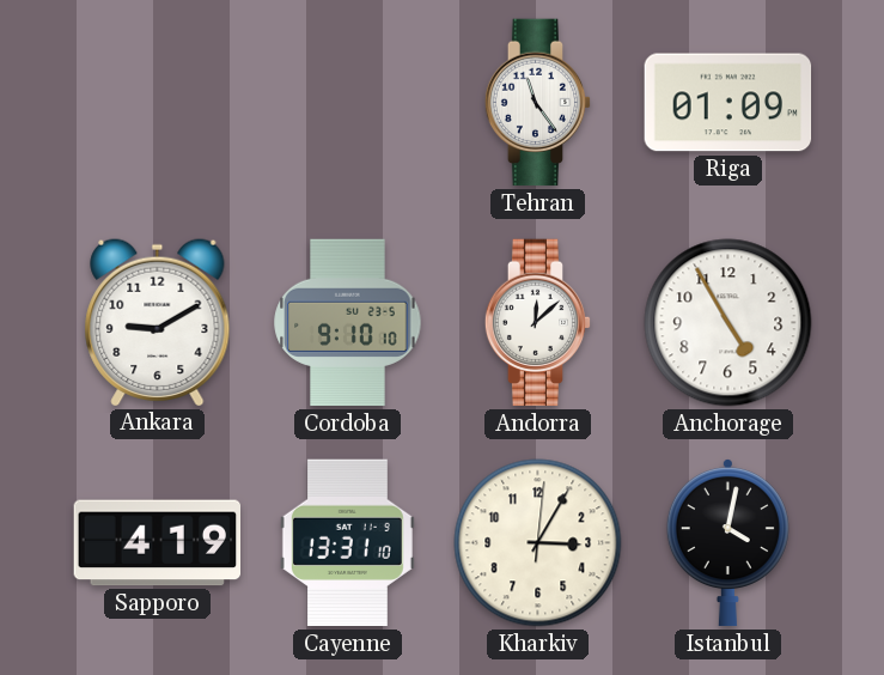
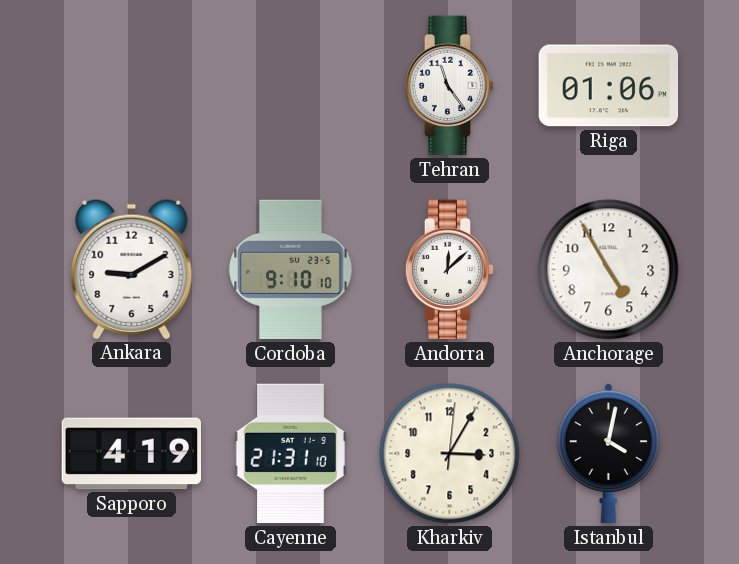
Riga: 01:09 -> 01:06 (609, 86)
Cayenne: 13:31 -> 21:31 (290, 454)
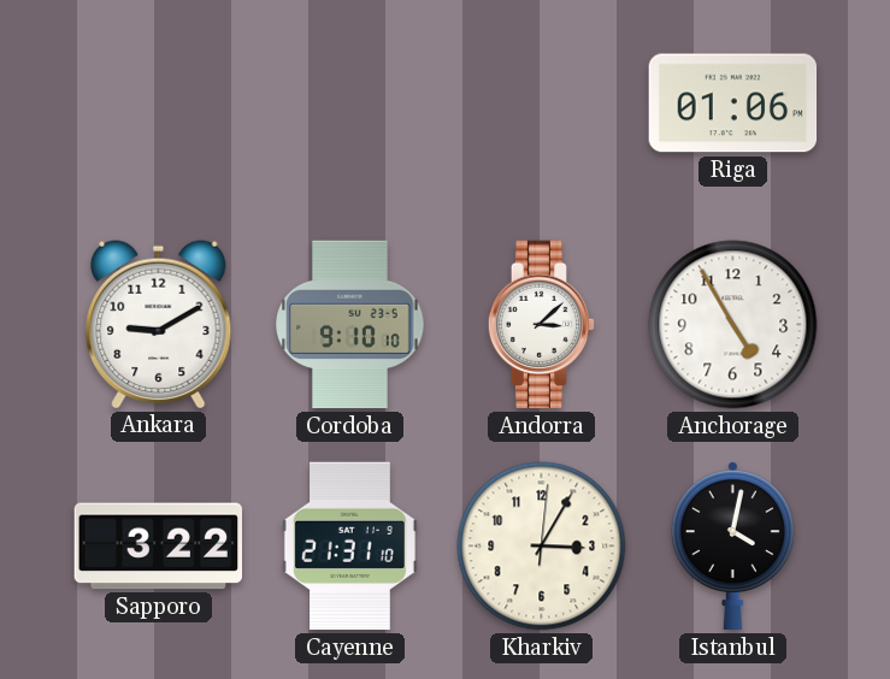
Tehran: 11:24 -> none (450, 86)
Andorra: 12:08 -> 3:08 (542, 325)
Sapporo: 4:19 -> 3:22 (159, 547)
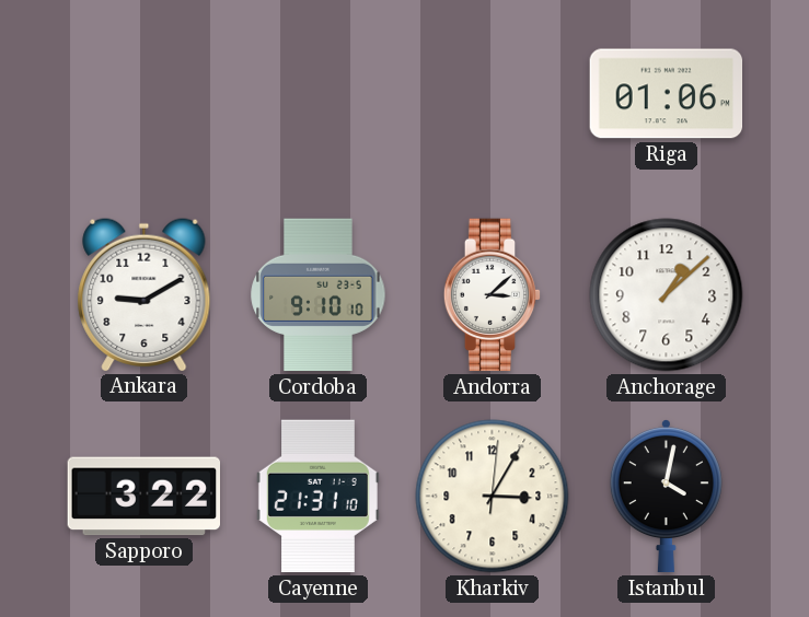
Anchorage: 4:55 -> 1:08 (667, 295)
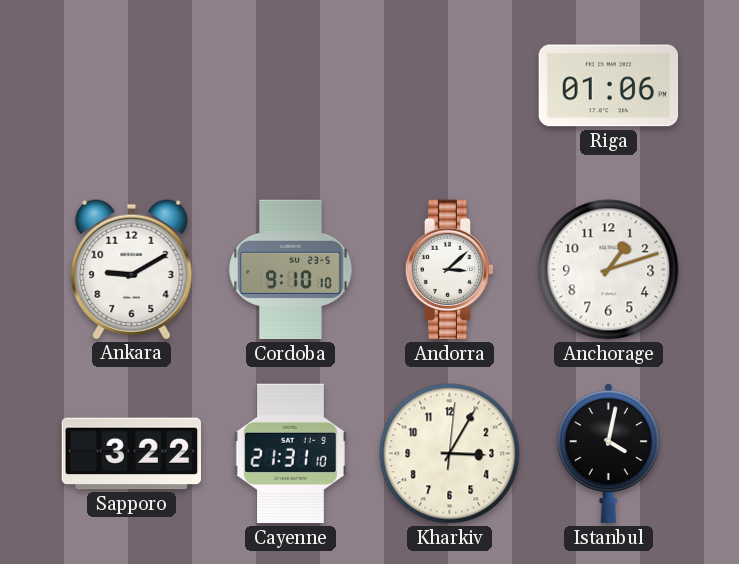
Anchorage: 1:08 -> 1:12 (609, 270)
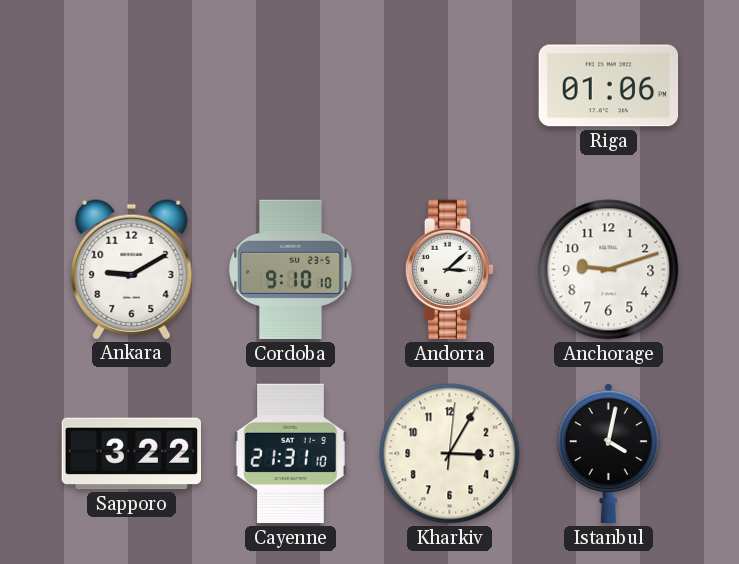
Anchorage: 1:12 -> 9:12 (609, 270)
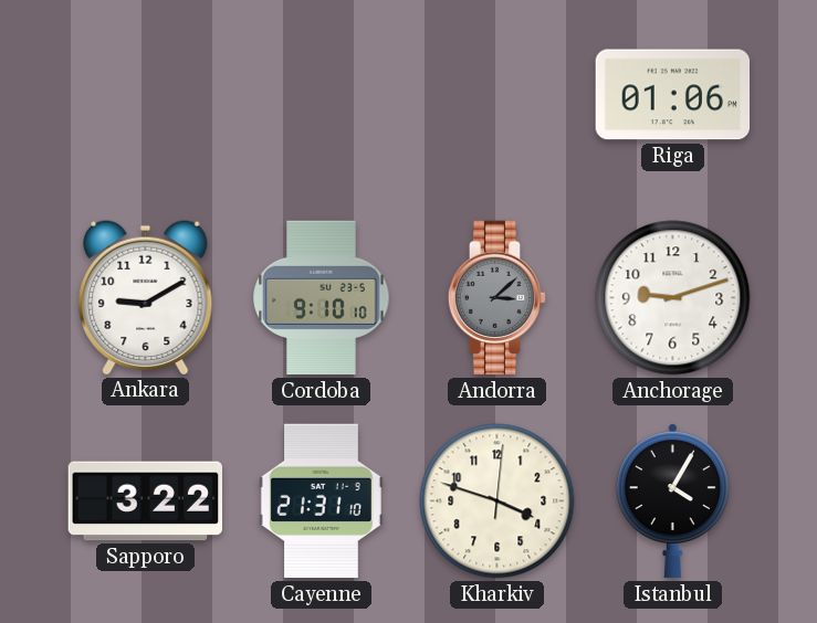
Andorra dial: white -> grey (497, 298)
Kharkiv: 3:05 -> 3:48 (497, 501)
Istanbul: 4:02 -> 4:05 (672, 501)
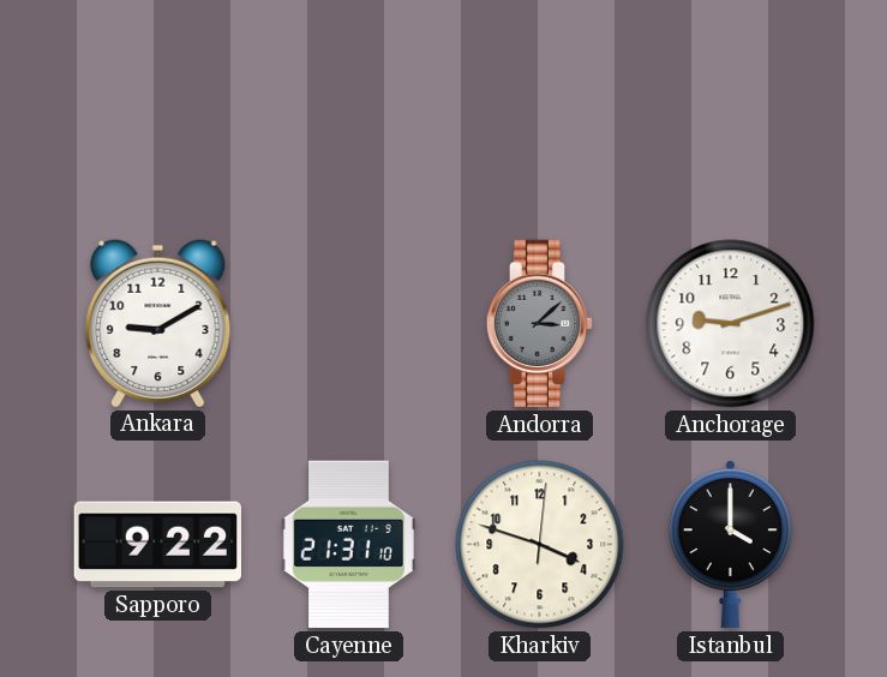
Riga: 01:06 -> none (673, 95)
Cordoba: 9:10 -> none (322, 298)
Sapporo: 3:22 -> 9:22 (158, 545)
Istanbul: 4:05 -> 4:00 (730, 545)
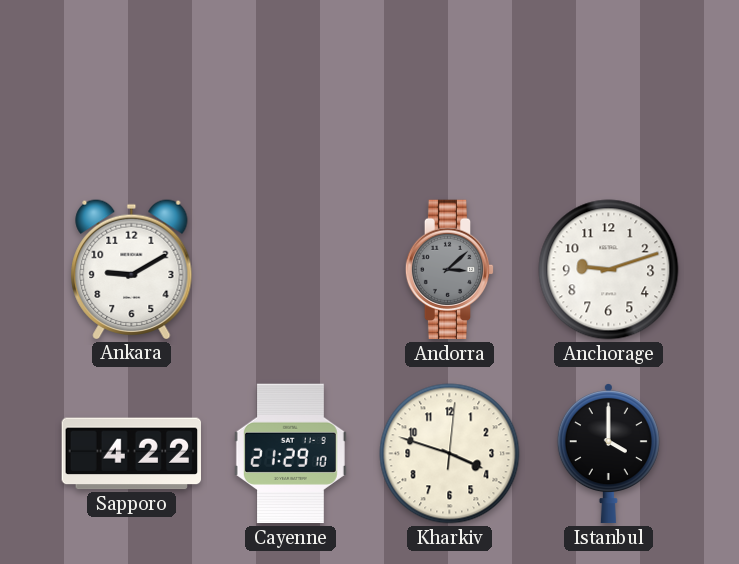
Sapporo: 9:22 -> 4:22 (132, 454)
Cayenne: 21:31 -> 21:29 (290, 454)
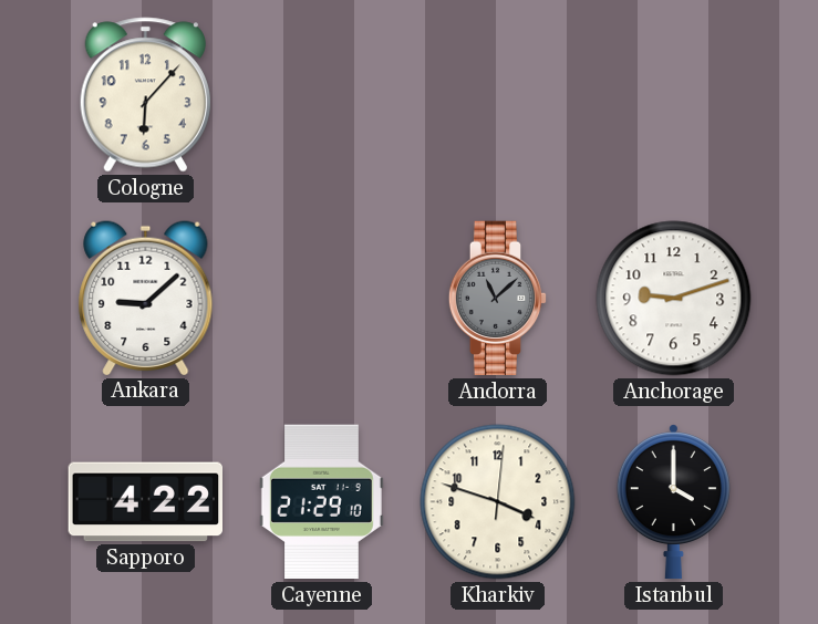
Cologne: none -> 6:07 (145, 95)
Ankara: 9:10 -> 9:08 (146, 298)
Andorra: 3:08 -> 11:08 (498, 299)
